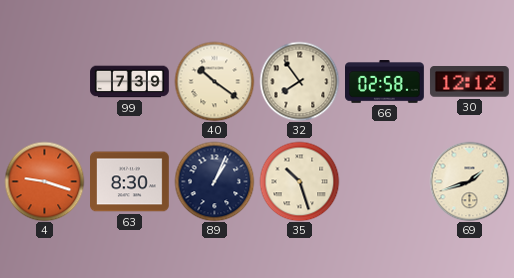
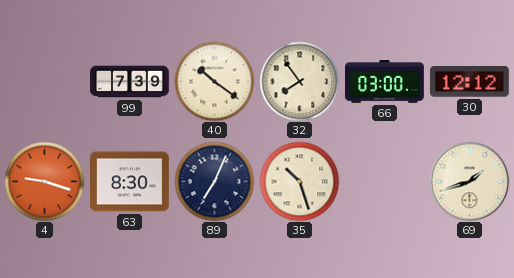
66: 02:58 -> 03:00 (385, 82)
89: 1:04 -> 7:04 (214, 181)
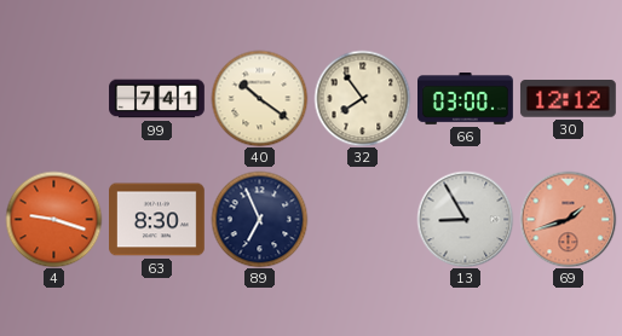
99: 7:39 -> 7:41 (157, 99)
89: 7:04 -> 6:56 (259, 219)
35: 10:27 -> none (299, 181)
13: none -> 8:55 (465, 219)
69 dial: cream -> salmon (568, 219)
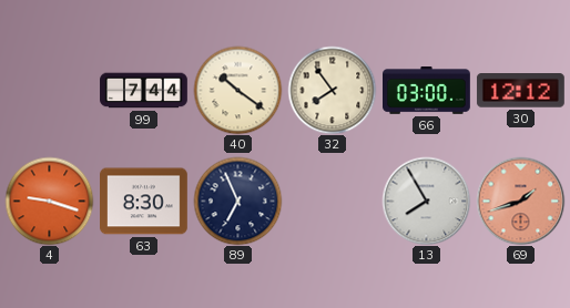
99: 7:41 -> 7:44 (144, 91)
13: 8:55 -> 7:55 (426, 201)
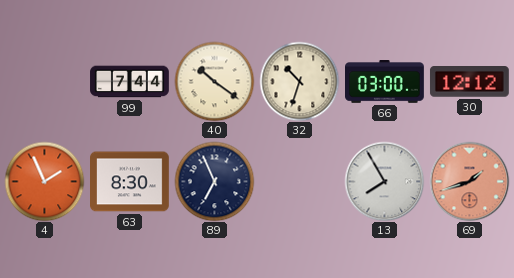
32: 7:54 -> 10:33 (299, 81)
4: 9:18 -> 1:56 (44, 181)
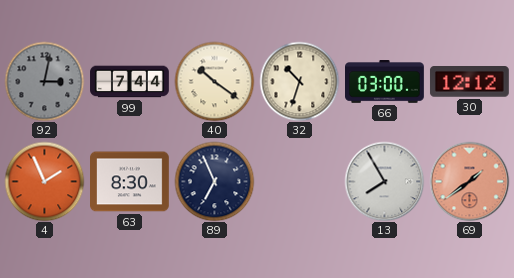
92: none -> 3:02 (44, 81)
69: 1:42 -> 1:39 (469, 181)
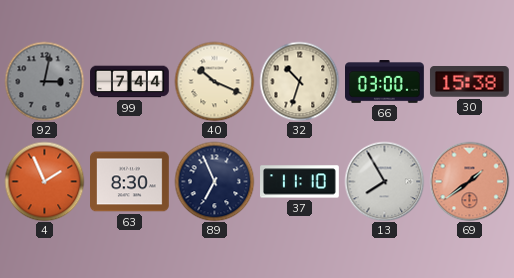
40: 10:21 -> 10:19 (214, 81)
30: 12:12 -> 15:38 (469, 82)
37: none -> 11:10 (300, 182)
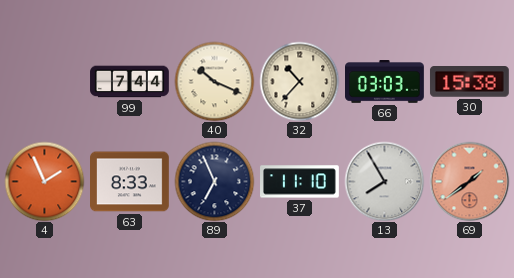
92: 3:02 -> none (44, 81)
32: 10:33 -> 10:37 (299, 81)
66: 03:00 -> 03:03 (385, 82)
63: 8:30 -> 8:33 (130, 182)
